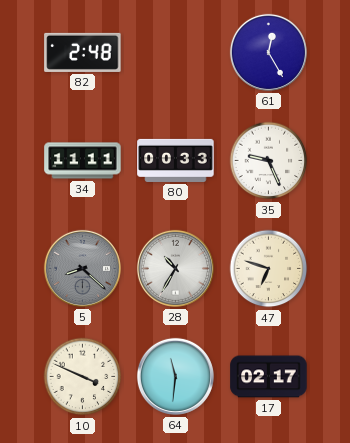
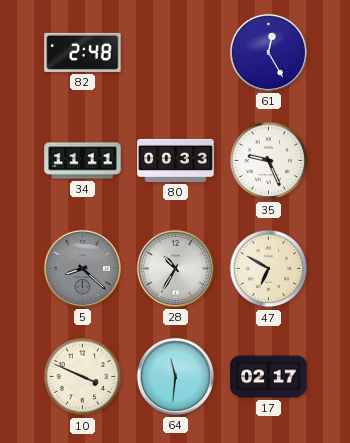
47: 6:48 -> 6:50 (269, 269)
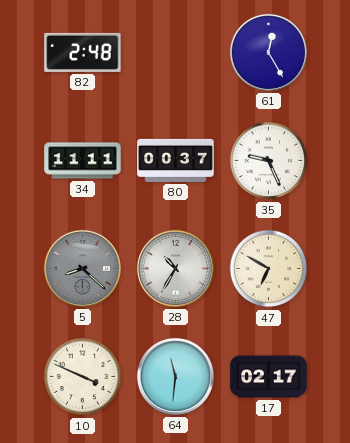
80: 00:33 -> 00:37 (176, 160)
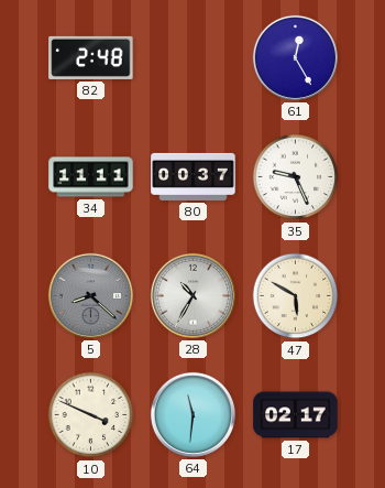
47: 6:50 -> 5:50 (296, 296)
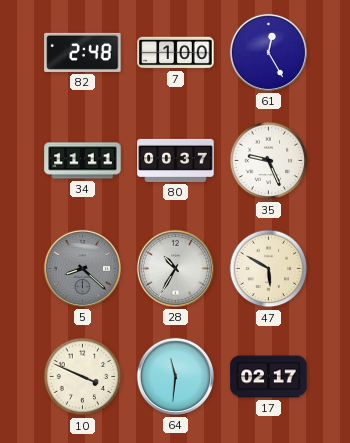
7: none -> 1:00 (176, 53)
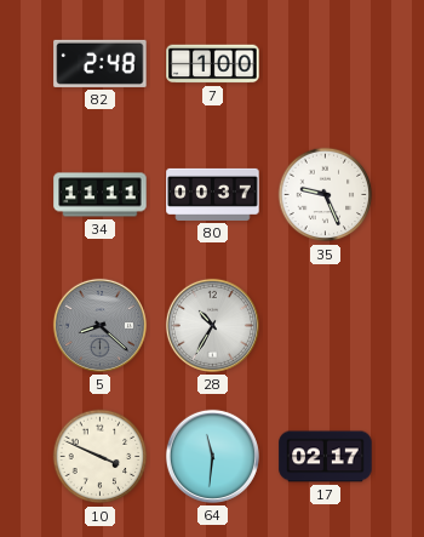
61: 12:25 -> none (268, 52)
47: 5:50 -> none (269, 269)
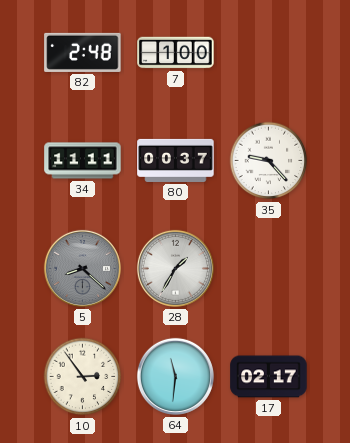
35: 9:26 -> 9:23 (269, 161)
28: 10:35 -> 1:35 (175, 268)
10: 3:49 -> 2:54 (83, 377)
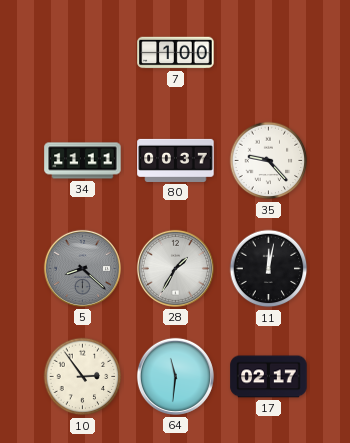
82: 2:48 -> none (83, 52)
11: none -> 12:02 (269, 269)
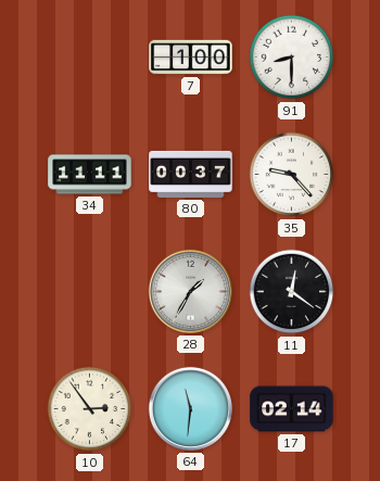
91: none -> 8:30 (292, 58)
5: 8:22 -> none (82, 268)
11: 12:02 -> 12:21 (292, 292)
17: 02:17 -> 02:14 (292, 409)
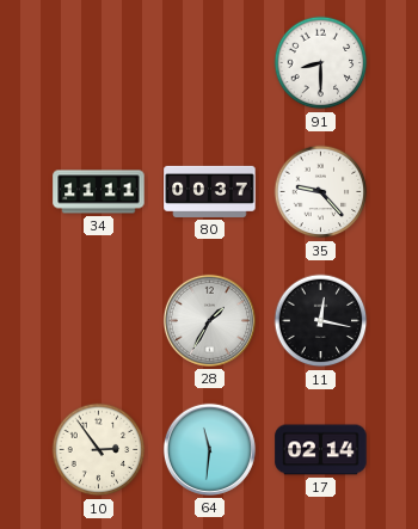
7: 1:00 -> none (191, 58)
11: 12:21 -> 12:17 (321, 321)
